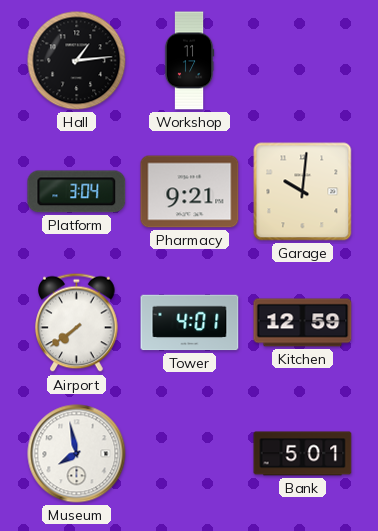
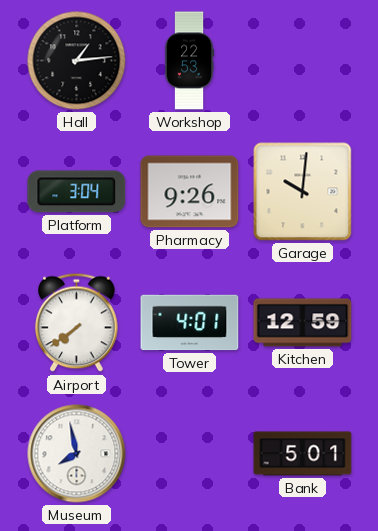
Workshop: 11:17 -> 22:53 (189, 61)
Pharmacy: 9:21 -> 9:26 (190, 192)
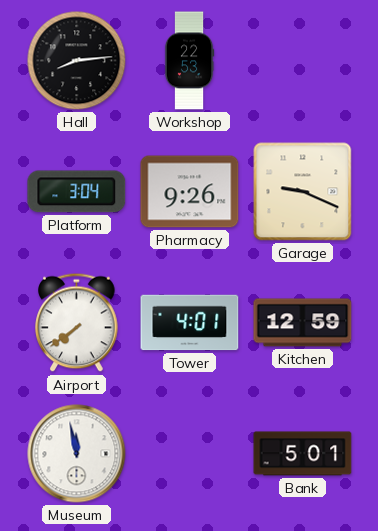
Hall: 1:14 -> 8:14 (77, 61)
Garage: 10:01 -> 9:19 (303, 192)
Museum: 7:58 -> 11:58 (77, 454)
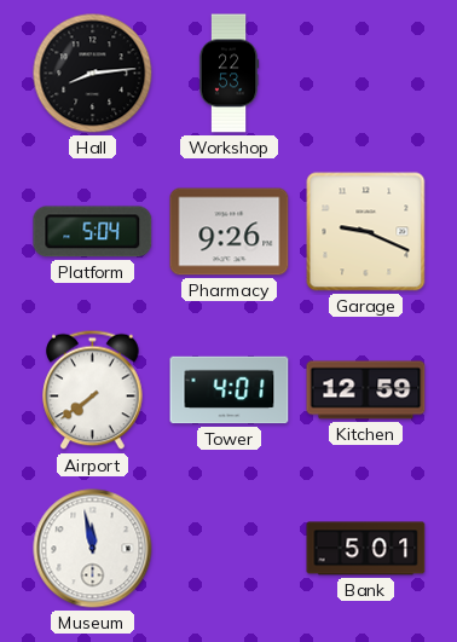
Platform: 3:04 -> 5:04 (93, 232)
